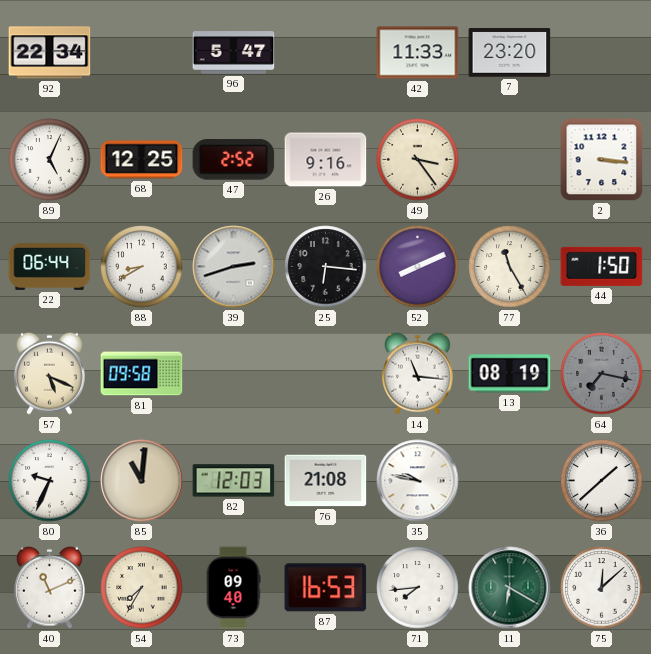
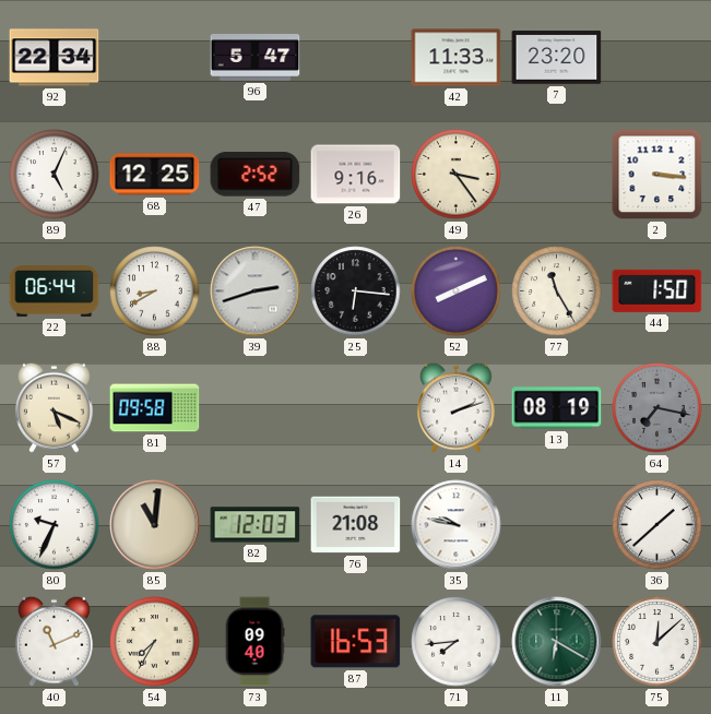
14: 11:16 -> 2:12 (455, 407)
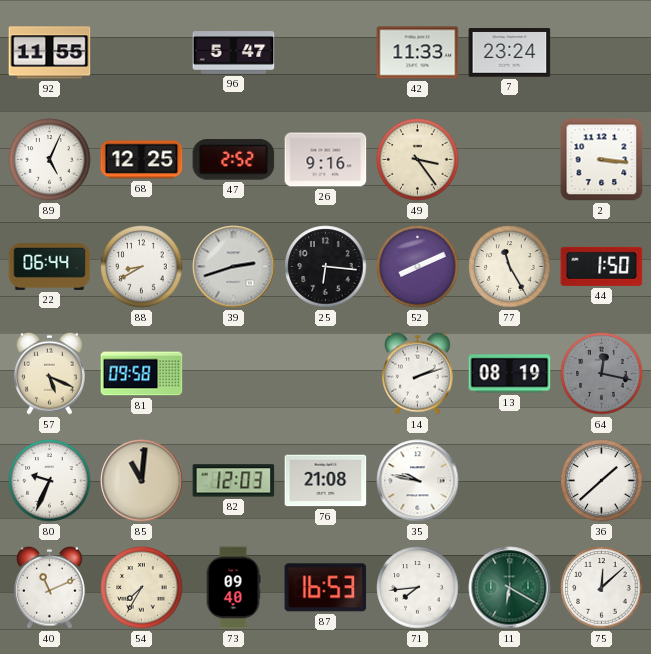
92: 22:34 -> 11:55 (50, 53)
7: 23:20 -> 23:24 (510, 53)
64: 7:17 -> 12:17 (602, 374)
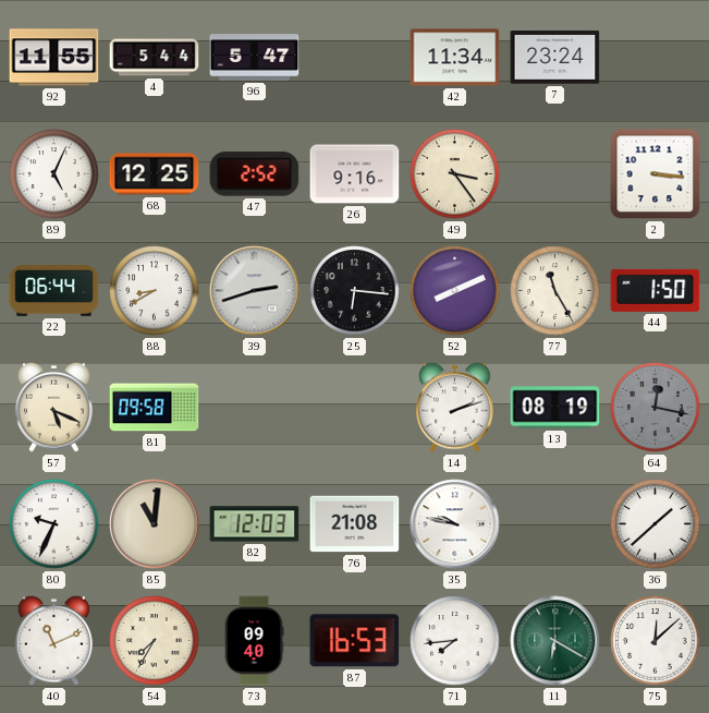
4: none -> 5:44 (155, 58)
42: 11:33 -> 11:34 (455, 58)
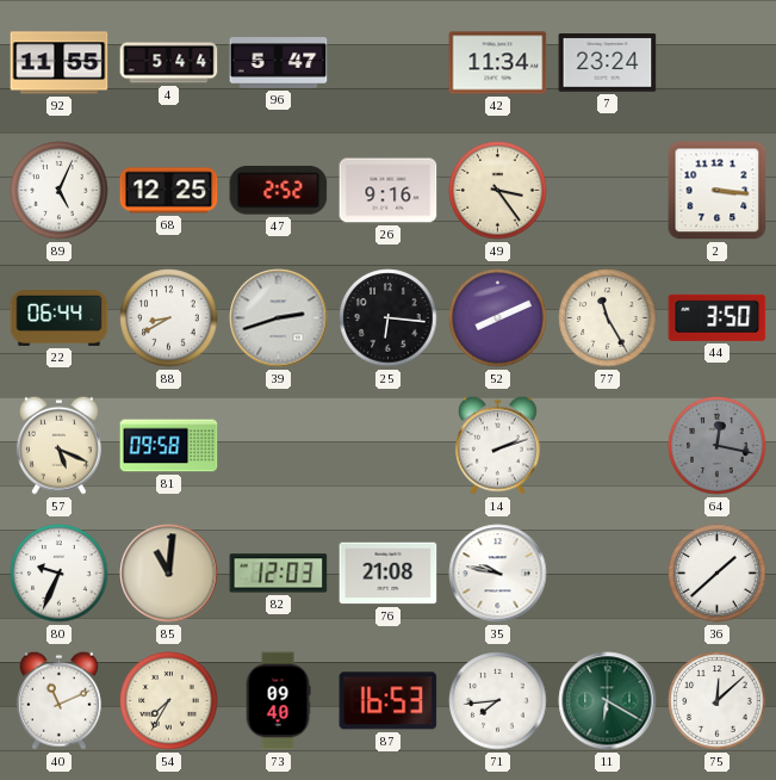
44: 1:50 -> 3:50 (718, 317)
13: 08:19 -> none (555, 408)
